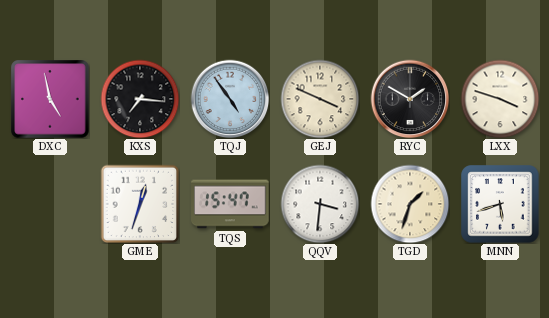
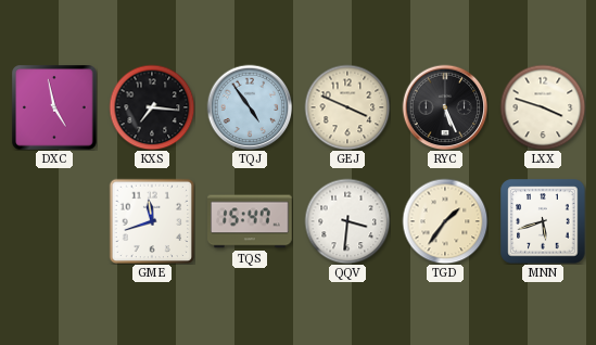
RYC: 1:50 -> 5:26 (445, 107)
GME: 12:33 -> 11:42 (152, 221)
TGD: 1:33 -> 1:36 (445, 221)
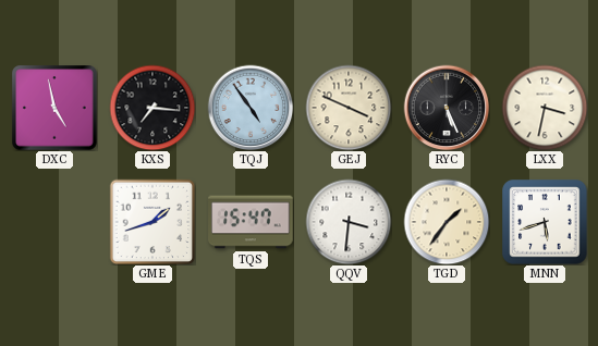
LXX: 3:48 -> 3:32 (545, 108)
GME: 11:42 -> 1:42 (152, 222)
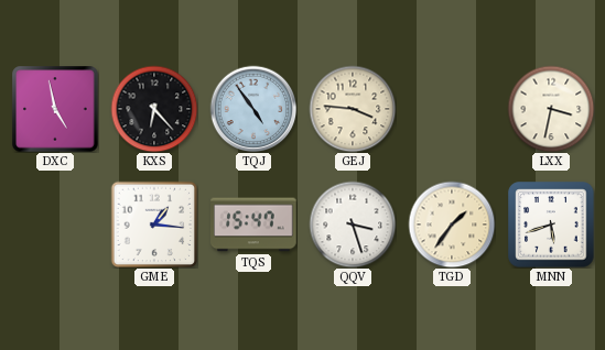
KXS: 7:16 -> 6:23 (154, 109)
GEJ: 3:49 -> 3:46 (353, 109)
RYC: 5:26 -> none (447, 108)
GME: 1:42 -> 1:16 (154, 225)
QQV: 3:31 -> 3:27 (353, 225)
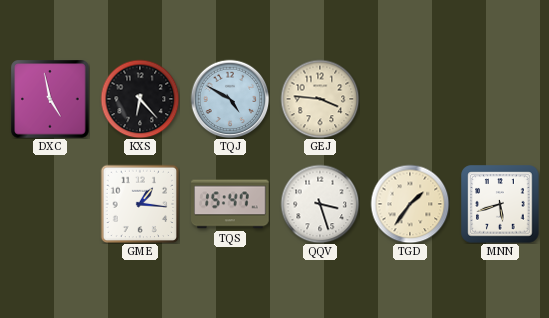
TQJ: 4:54 -> 4:50 (230, 99)
LXX: 3:32 -> none (551, 109)
